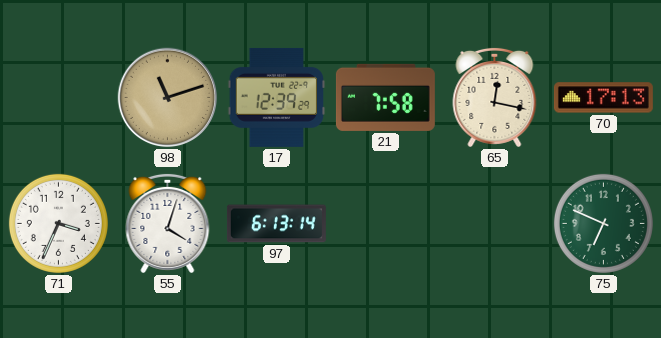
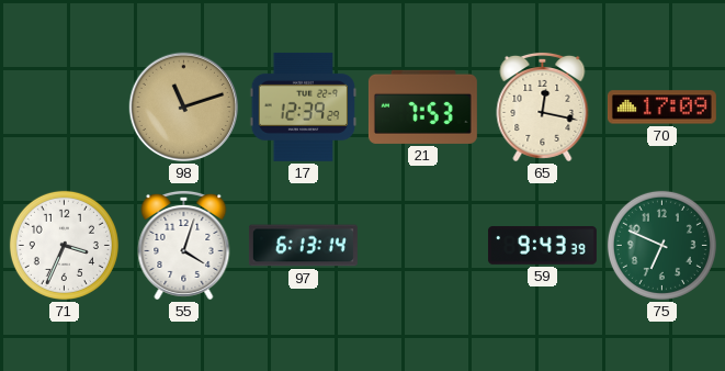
21: 7:58 -> 7:53 (422, 106)
70: 17:13 -> 17:09 (661, 108)
59: none -> 9:43 (542, 246)
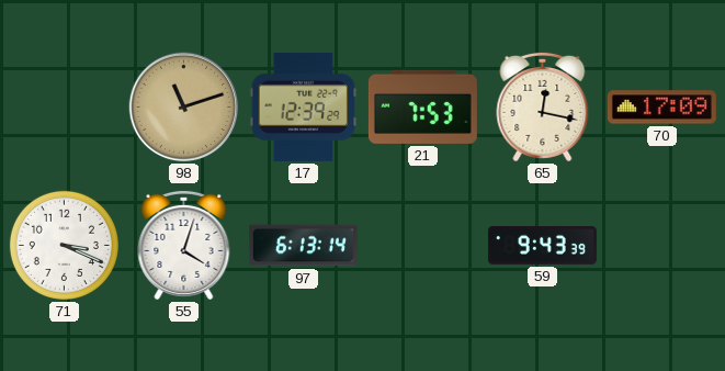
71: 3:34 -> 3:19 (64, 245)
75: 6:49 -> none (661, 245)
